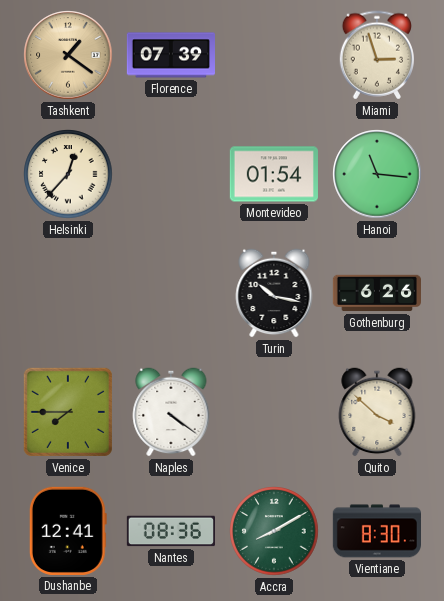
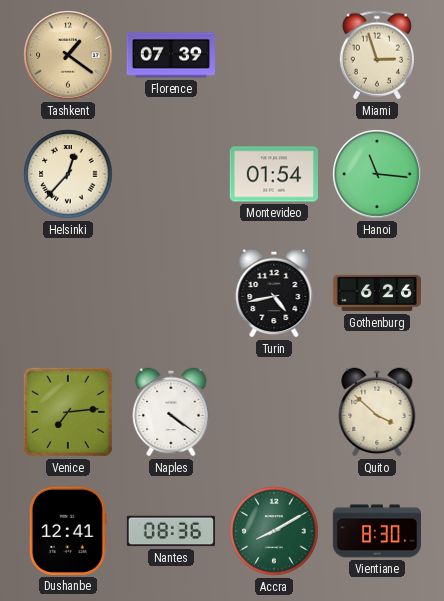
Turin: 10:17 -> 4:43 (274, 293)
Venice: 7:45 -> 7:14 (68, 412)
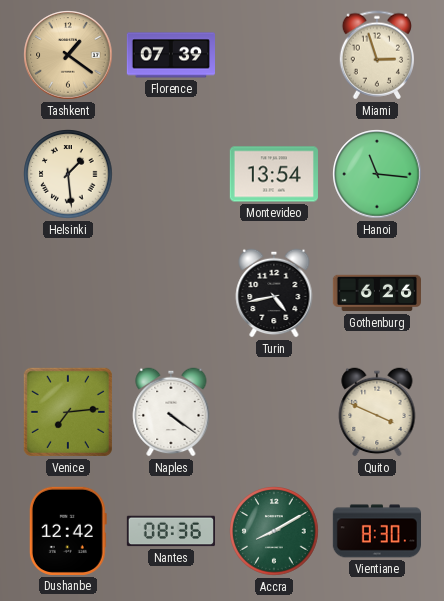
Helsinki: 12:37 -> 1:29 (68, 174)
Montevideo: 01:54 -> 13:54 (273, 174)
Quito: 3:52 -> 3:49 (377, 412)
Dushanbe: 12:41 -> 12:42 (68, 531)
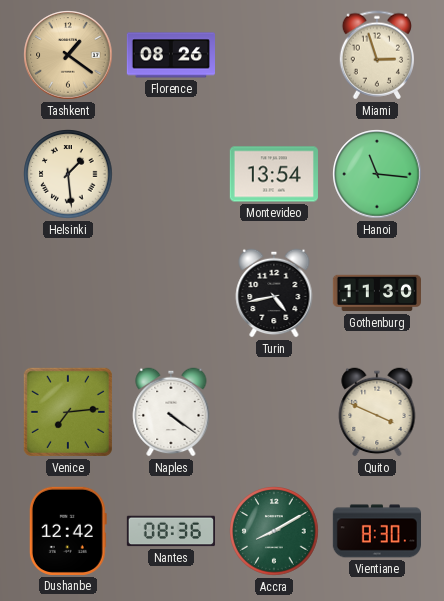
Florence: 07:39 -> 08:26 (170, 55)
Gothenburg: 6:26 -> 11:30 (376, 293)
